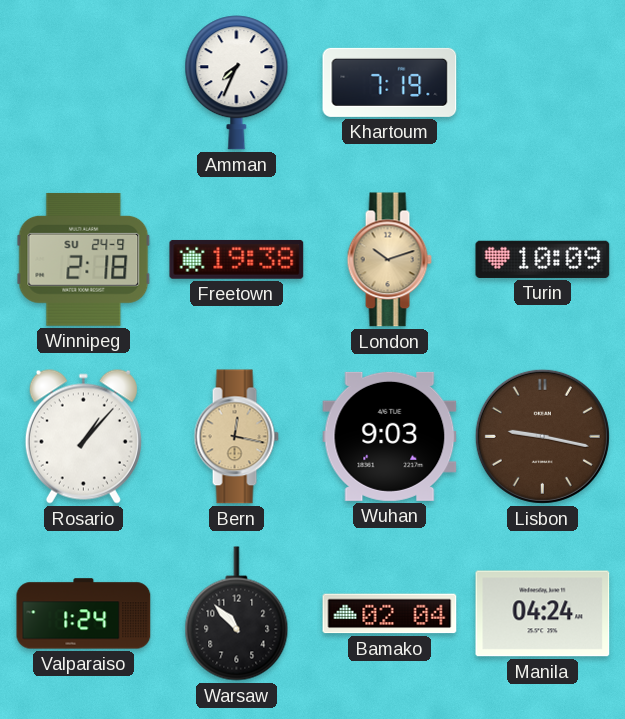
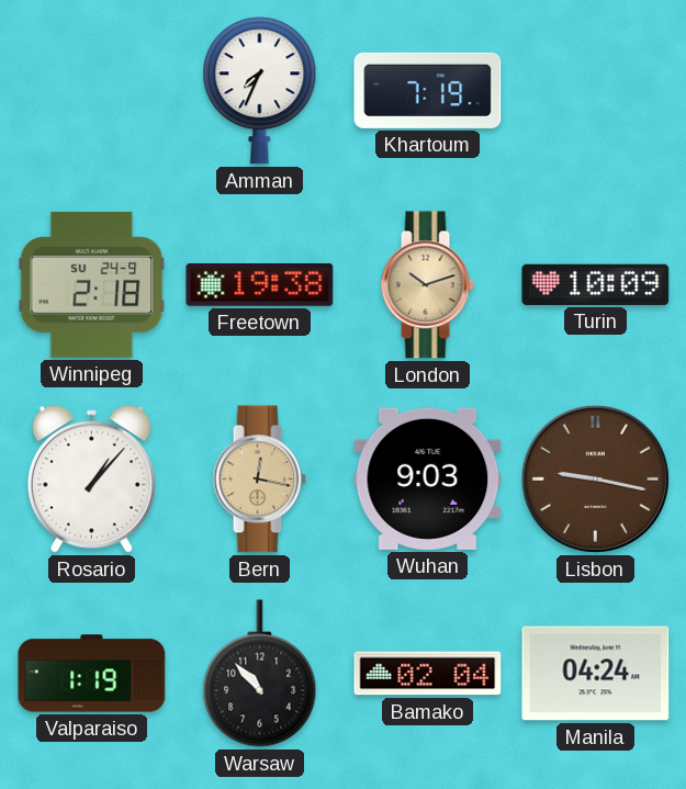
Valparaiso: 1:24 -> 1:19 (92, 674)
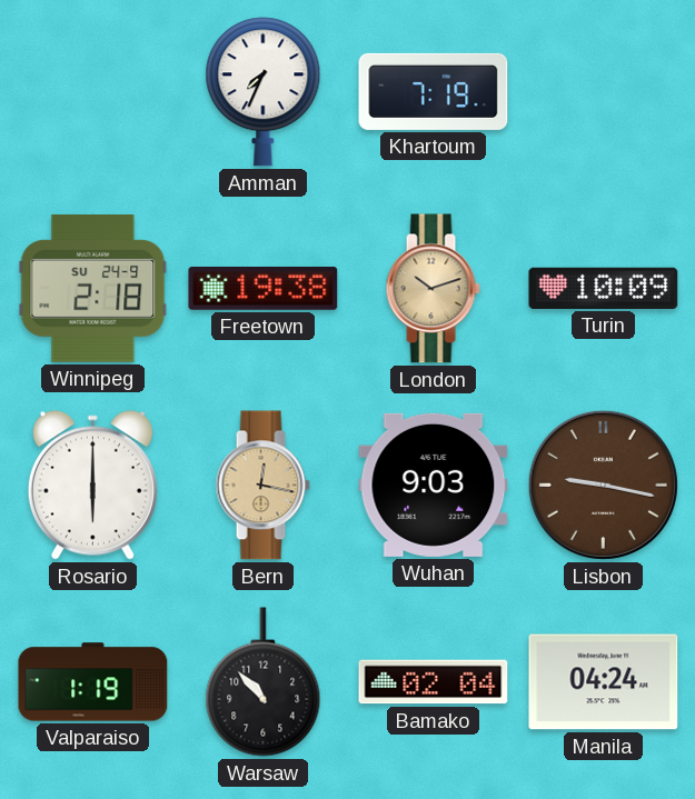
Rosario: 1:07 -> 6:00 (92, 485)
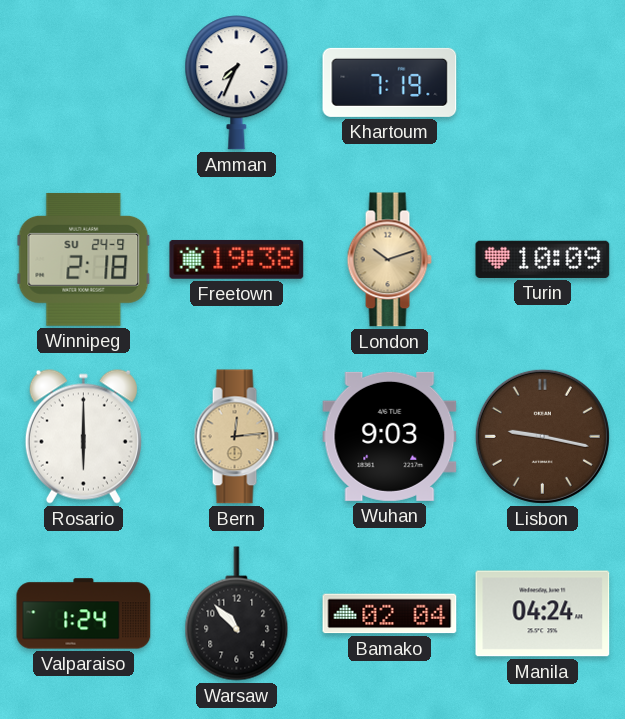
Bern: 12:17 -> 12:14 (236, 437)
Valparaiso: 1:19 -> 1:24 (84, 614)
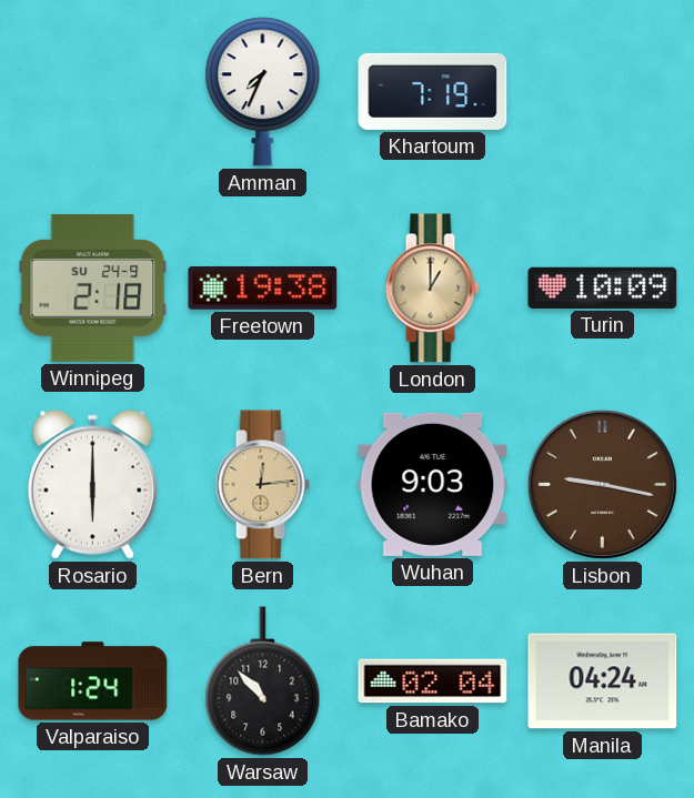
London: 10:12 -> 1:00 (432, 289)
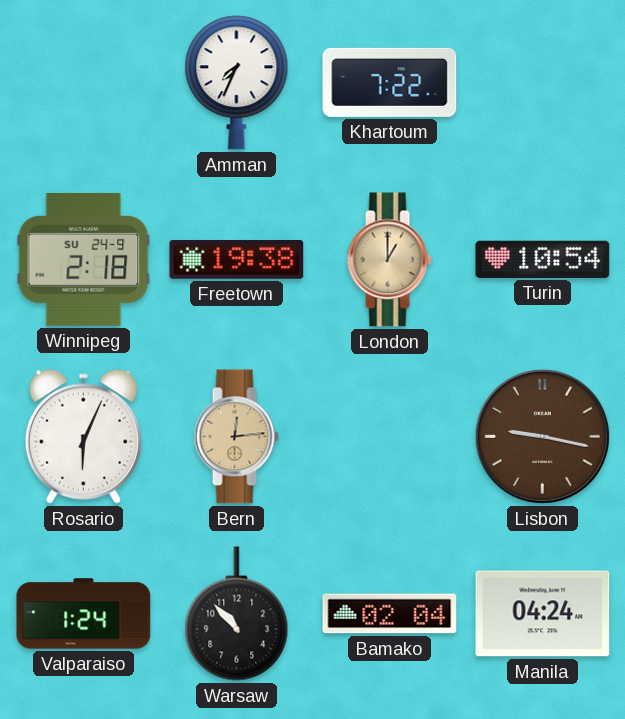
Khartoum: 7:19 -> 7:22 (390, 82)
Turin: 10:09 -> 10:54 (543, 259)
Rosario: 6:00 -> 6:04 (83, 436)
Wuhan: 9:03 -> none (433, 484)
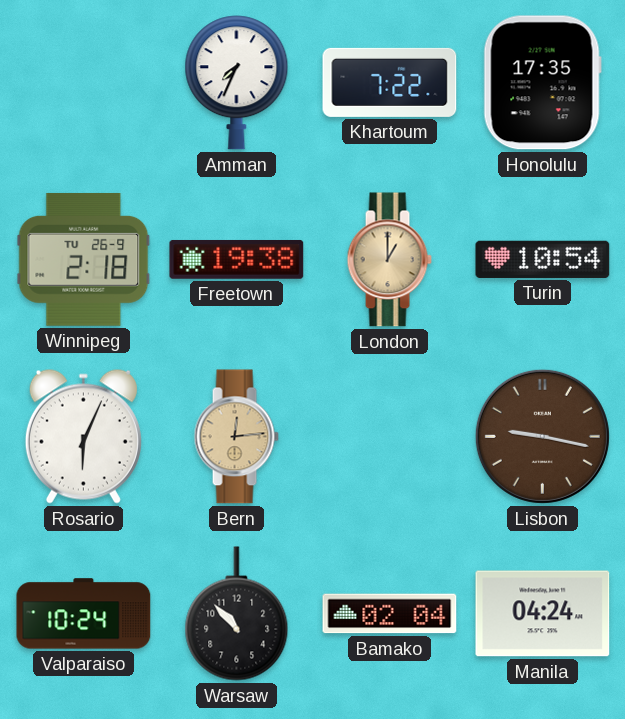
Honolulu: none -> 17:35 (542, 83)
Winnipeg date: SU 24-9 -> TU 26-9 (84, 259)
Valparaiso: 1:24 -> 10:24 (84, 614)
